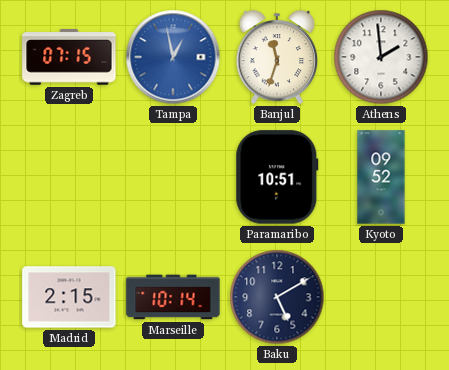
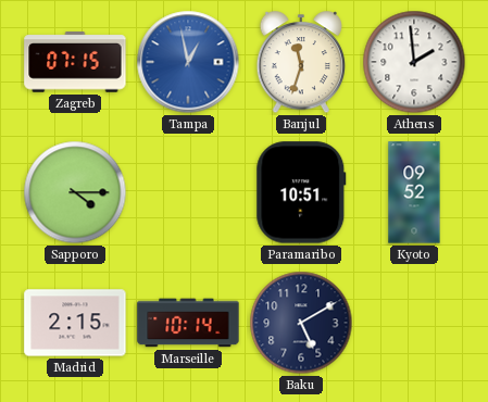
Sapporo: none -> 4:15 (75, 192)
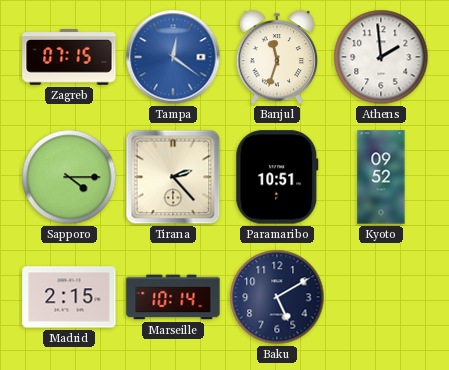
Tampa: 12:58 -> 12:21 (173, 57)
Tirana: none -> 2:23 (173, 177)
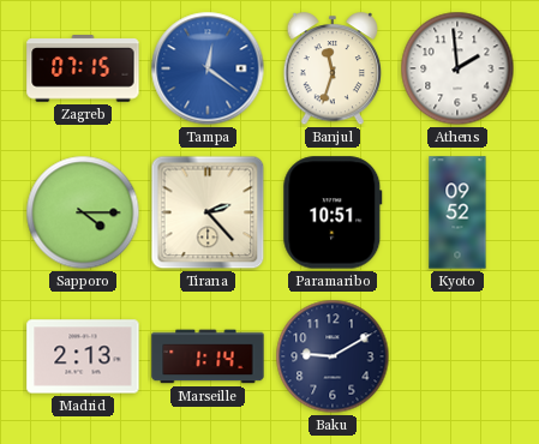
Madrid: 2:15 -> 2:13 (83, 356)
Marseille: 10:14 -> 1:14 (208, 356)
Baku: 5:10 -> 9:10 (333, 356)
